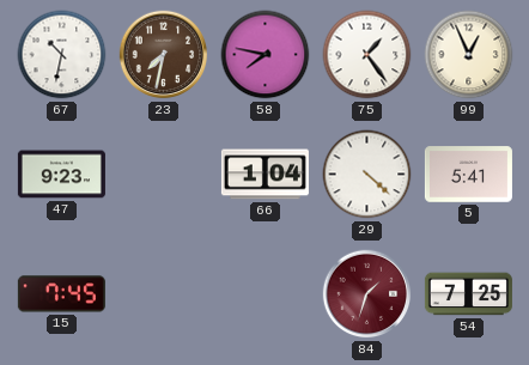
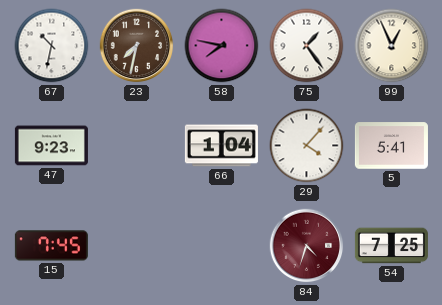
29: 4:22 -> 4:07 (307, 146)
84: 1:33 -> 4:33 (307, 246)
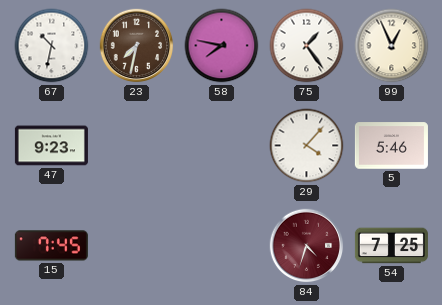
66: 1:04 -> none (221, 146)
5: 5:41 -> 5:46 (391, 146)
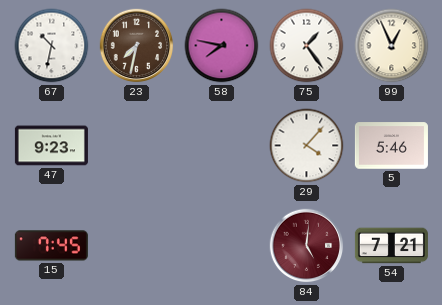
84: 4:33 -> 5:01 (307, 246)
54: 7:25 -> 7:21 (391, 246)
